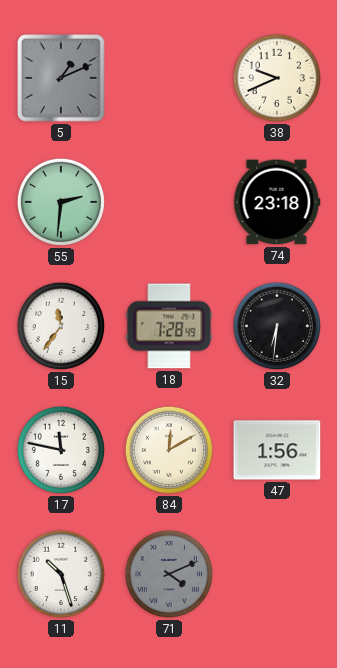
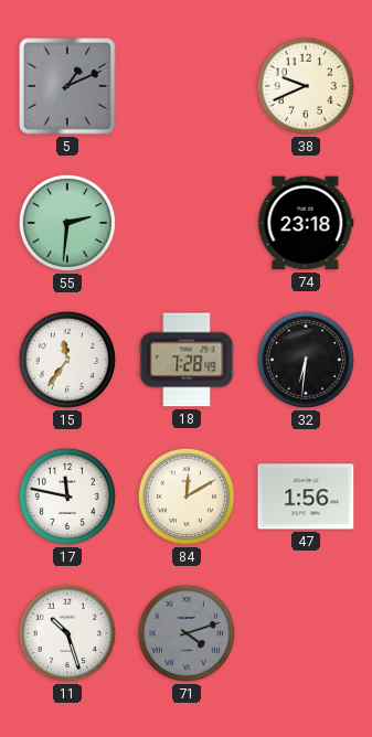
71: 4:11 -> 4:12 (187, 633)
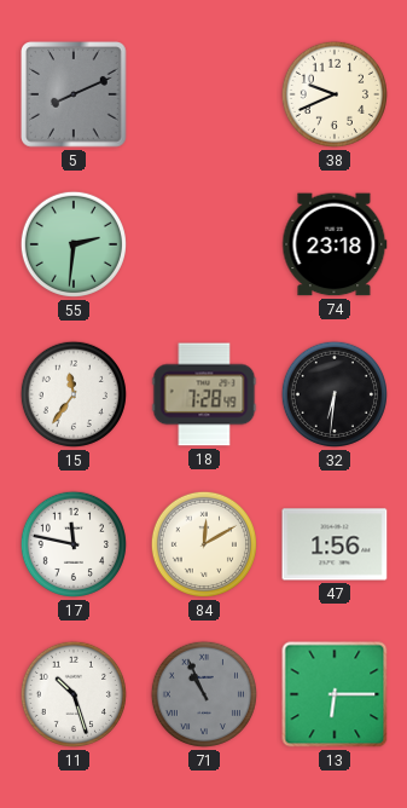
5: 1:11 -> 8:11 (74, 94)
71: 4:12 -> 10:56 (204, 694)
13: none -> 6:15 (335, 694)
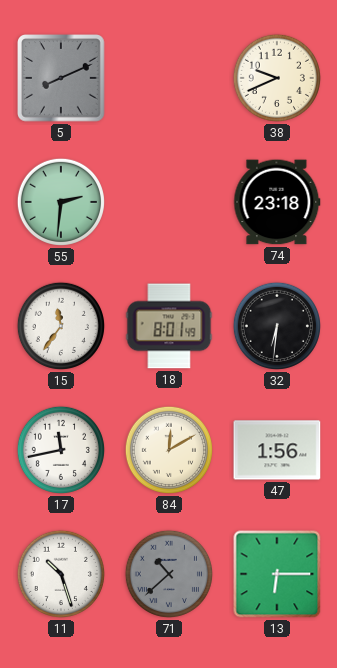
18: 7:28 -> 8:01 (169, 326)
17: 11:47 -> 11:43 (61, 450)
71: 10:56 -> 10:38 (169, 574)
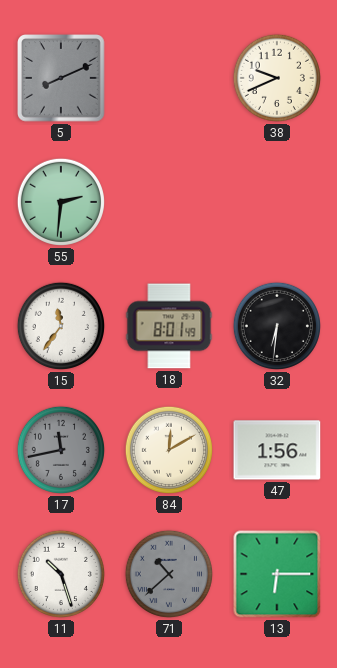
74: 23:18 -> none (277, 202)
17 dial: white -> grey (61, 450)
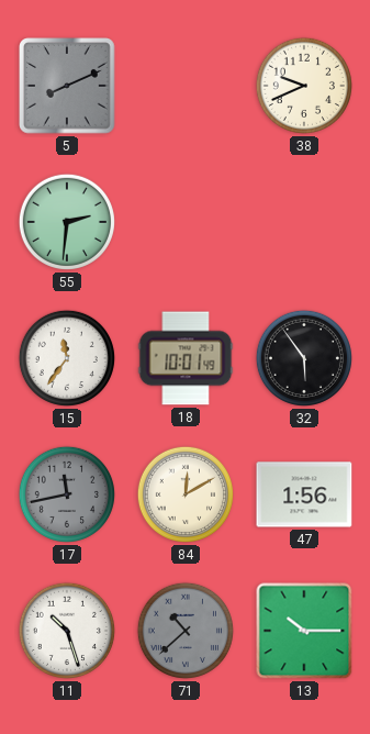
18: 8:01 -> 10:01 (186, 358)
32: 6:31 -> 5:54 (304, 358)
13: 6:15 -> 10:15 (304, 631)
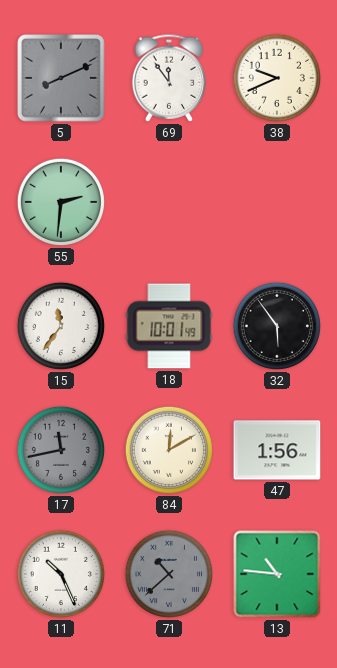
69: none -> 11:54 (169, 78)
11: 10:27 -> 10:26 (61, 574)
13: 10:15 -> 10:46 (277, 574)
